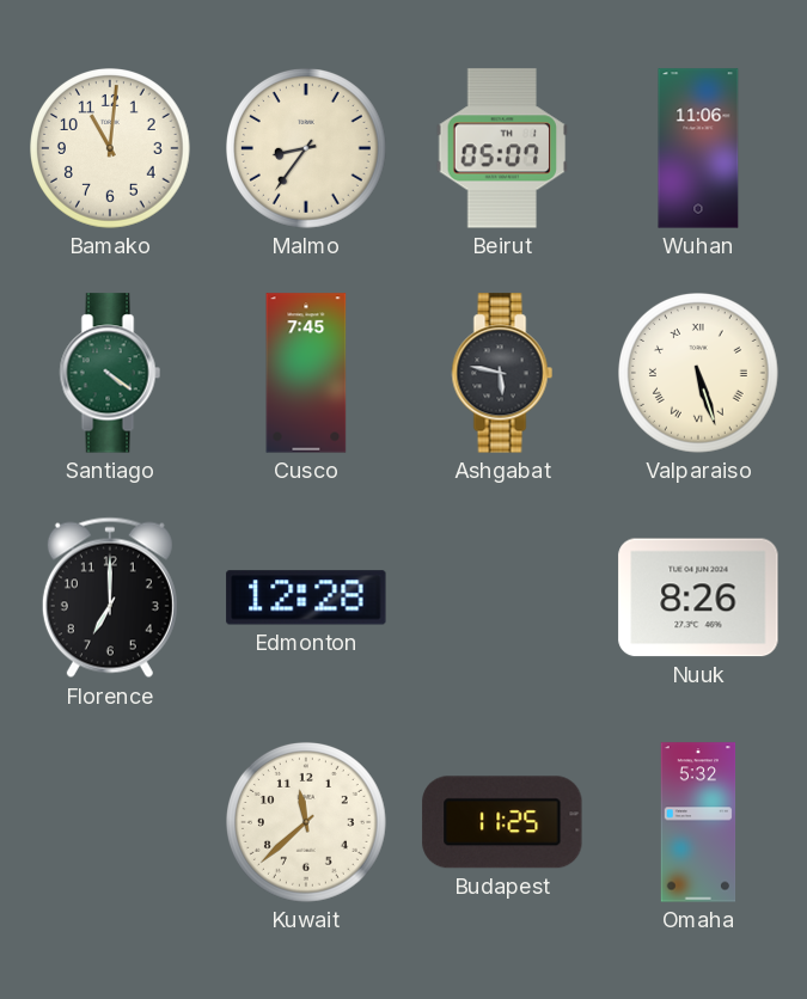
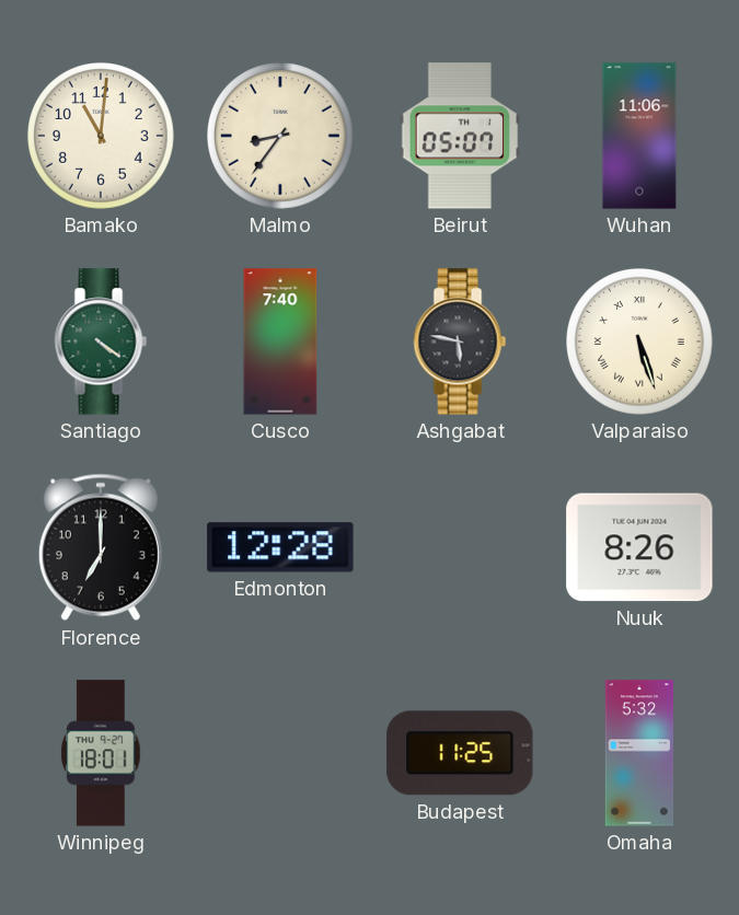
Cusco: 7:45 -> 7:40 (280, 341)
Winnipeg: none -> 18:01 (101, 753)
Kuwait: 11:38 -> none (307, 823)
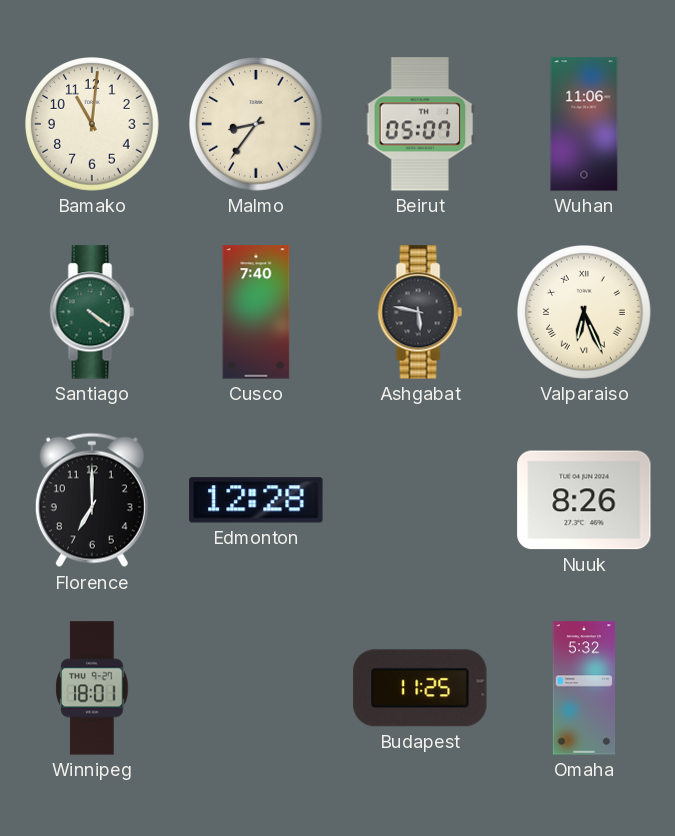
Valparaiso: 5:27 -> 6:26 (585, 313)
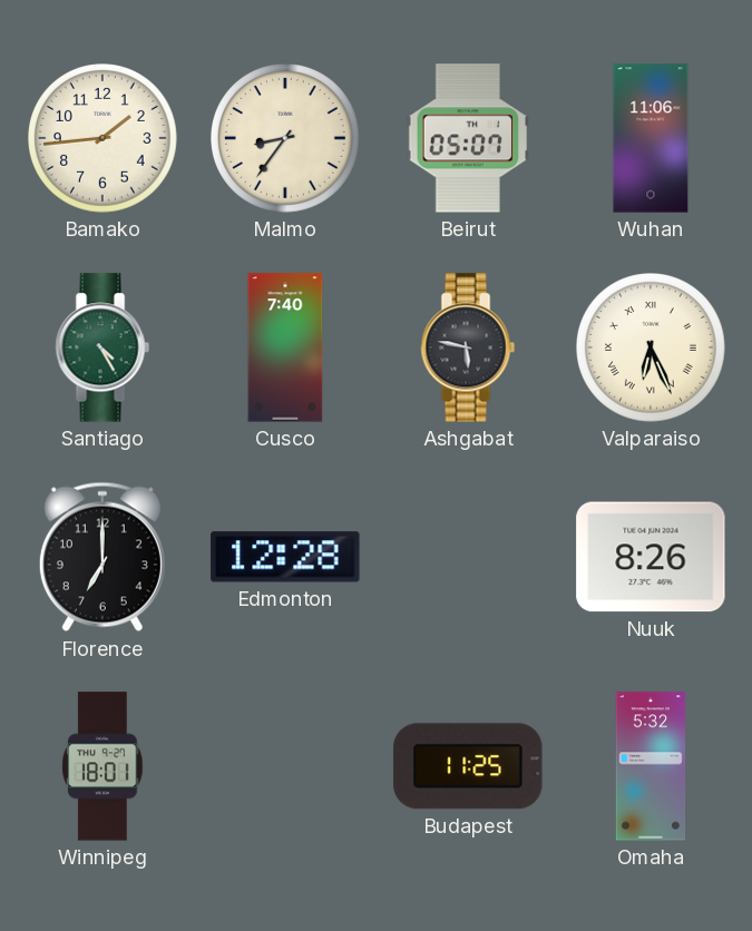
Bamako: 11:01 -> 1:44 (104, 139)
Santiago: 4:21 -> 4:25 (102, 347)
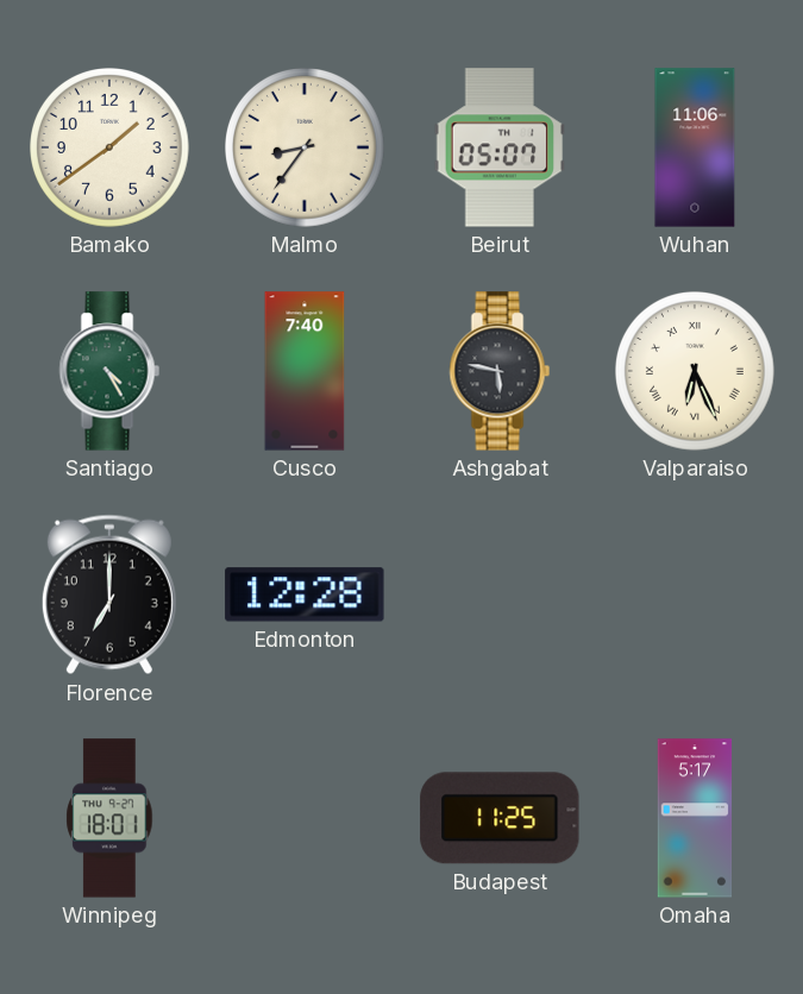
Bamako: 1:44 -> 1:39 (111, 149)
Nuuk: 8:26 -> none (651, 557)
Omaha: 5:32 -> 5:17 (695, 818)
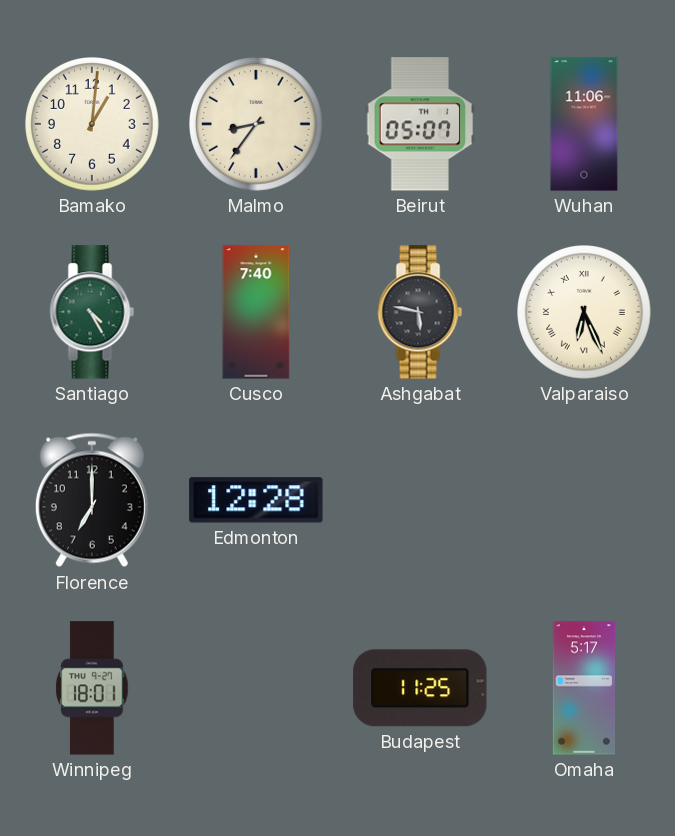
Bamako: 1:39 -> 1:01 (93, 125)
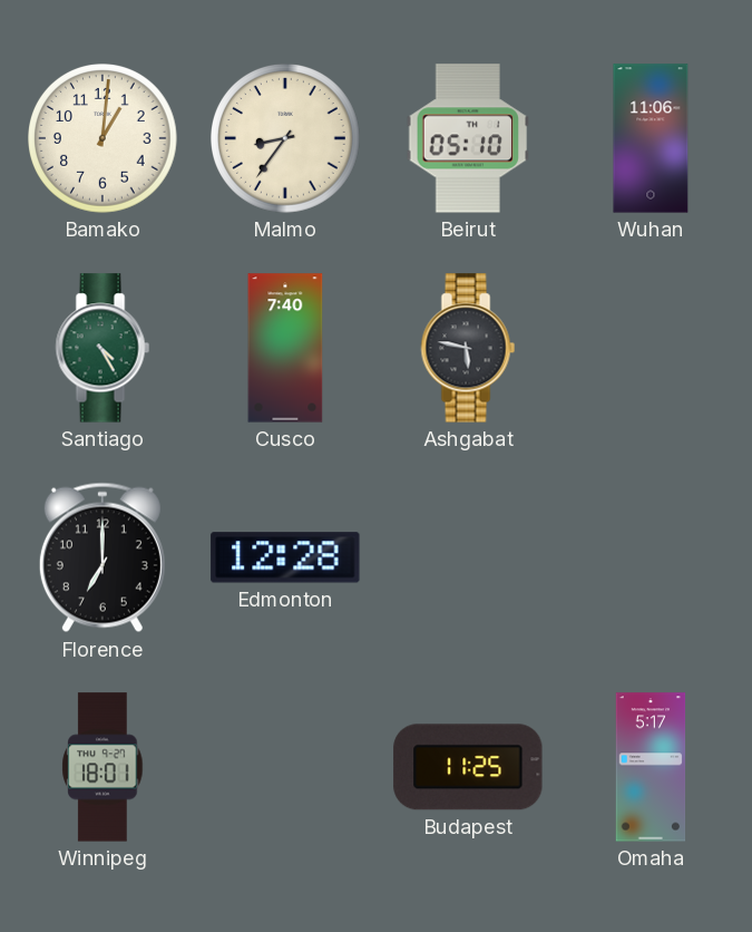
Beirut: 05:07 -> 05:10 (468, 138)
Valparaiso: 6:26 -> none (585, 313)
